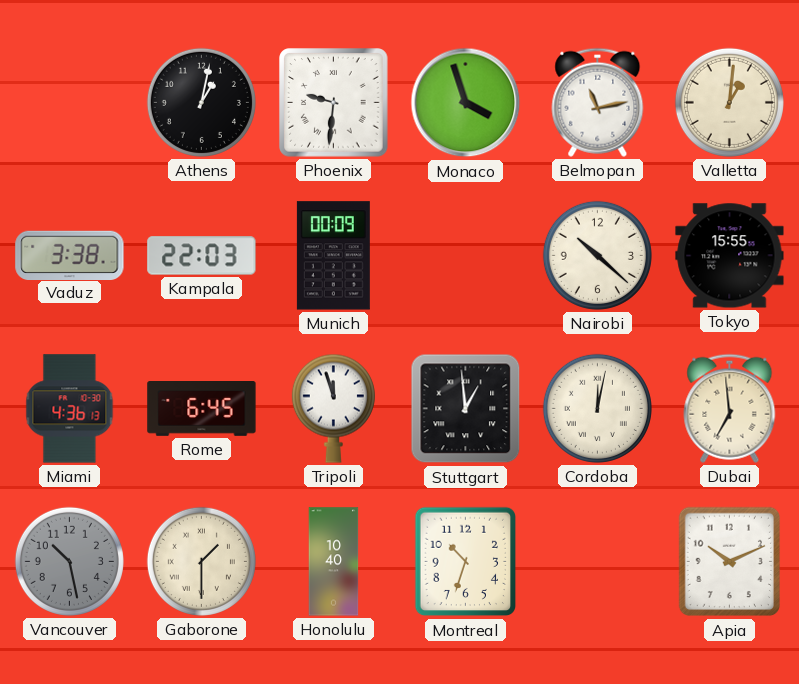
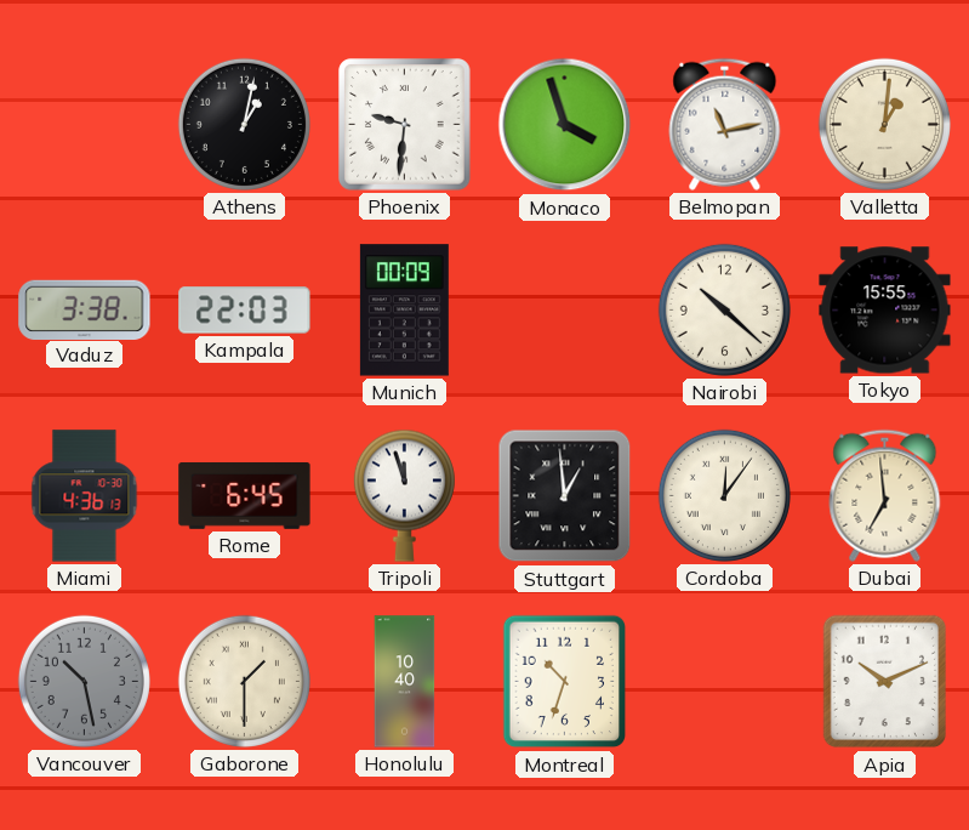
Cordoba: 12:02 -> 12:06 (724, 495)
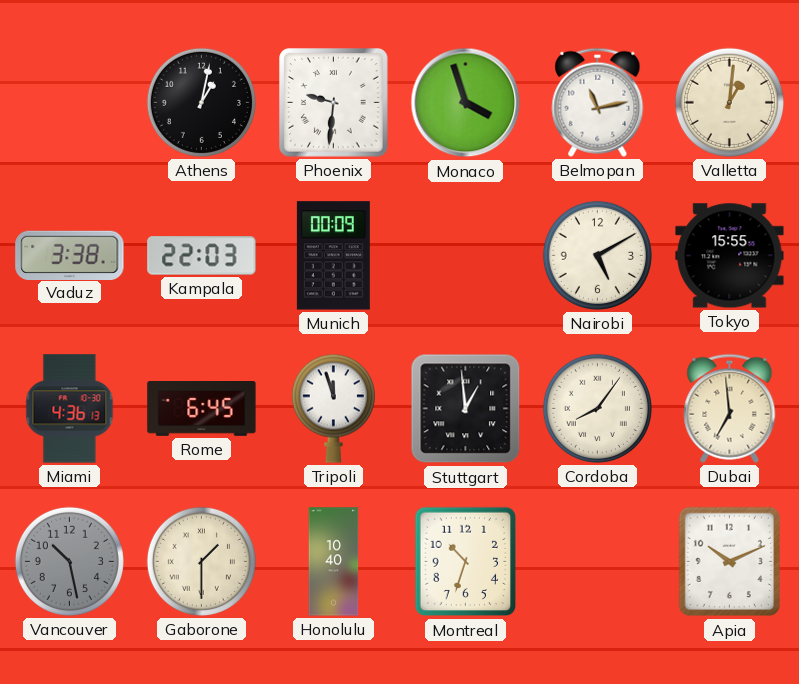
Nairobi: 10:22 -> 5:10 (597, 255)
Cordoba: 12:06 -> 8:06 (597, 408)
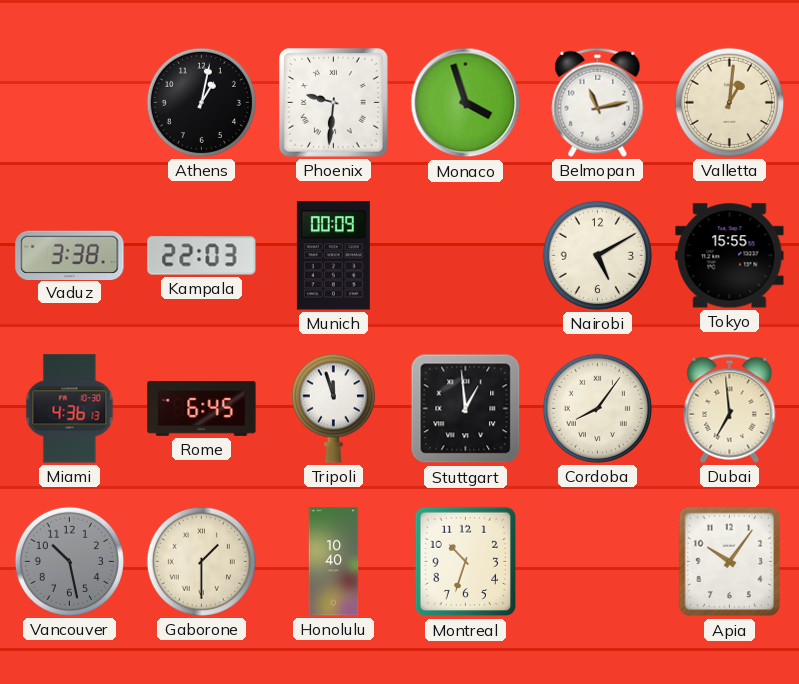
Apia: 10:11 -> 10:06 (730, 562)
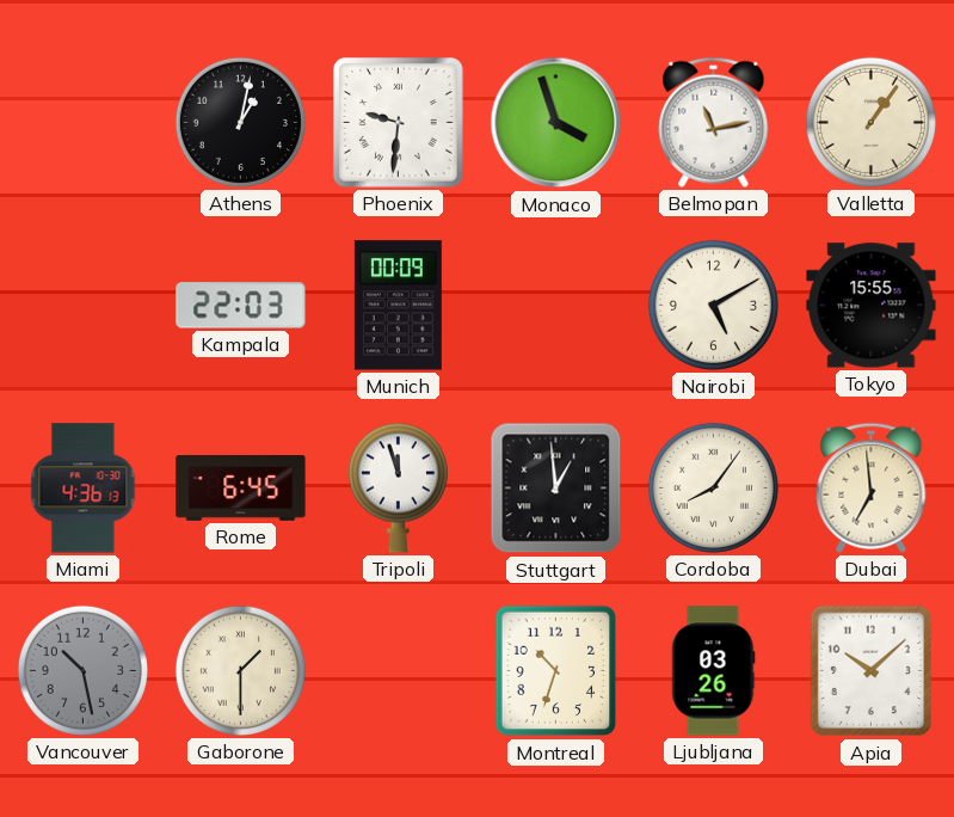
Valletta: 1:01 -> 1:06 (870, 122)
Vaduz: 3:38 -> none (70, 255)
Honolulu: 10:40 -> none (334, 562)
Ljubljana: none -> 03:26 (714, 671)
Apia: 10:06 -> 10:08 (872, 671)
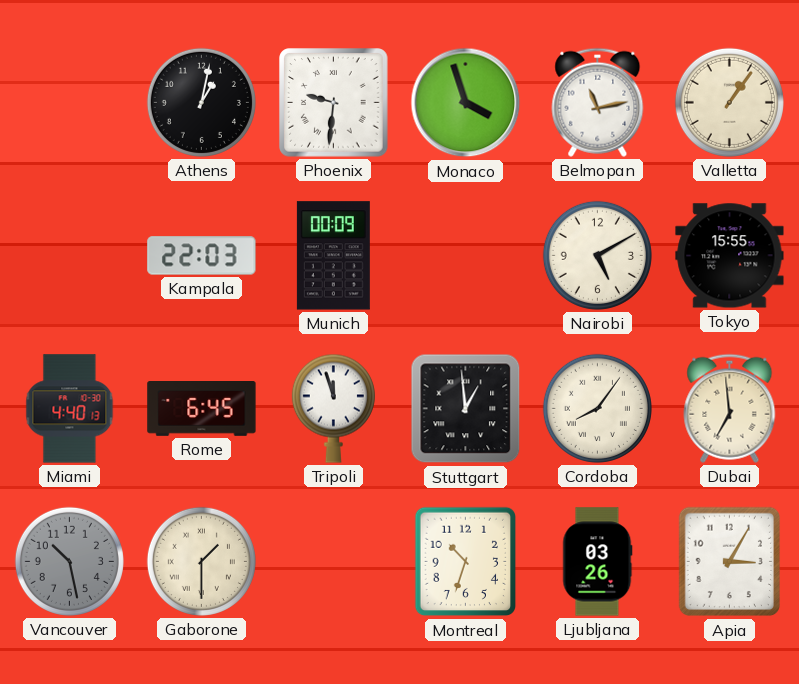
Miami: 4:36 -> 4:40 (70, 409)
Apia: 10:08 -> 3:05 (730, 562)
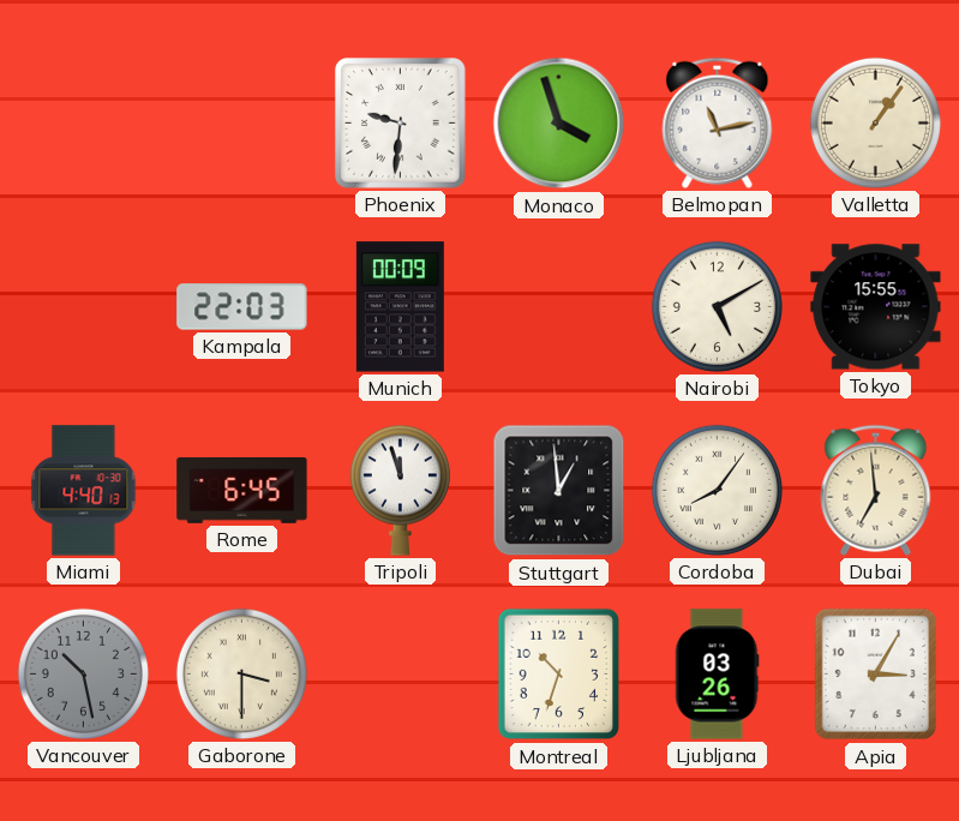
Athens: 1:02 -> none (201, 102)
Gaborone: 1:30 -> 3:30 (241, 673)
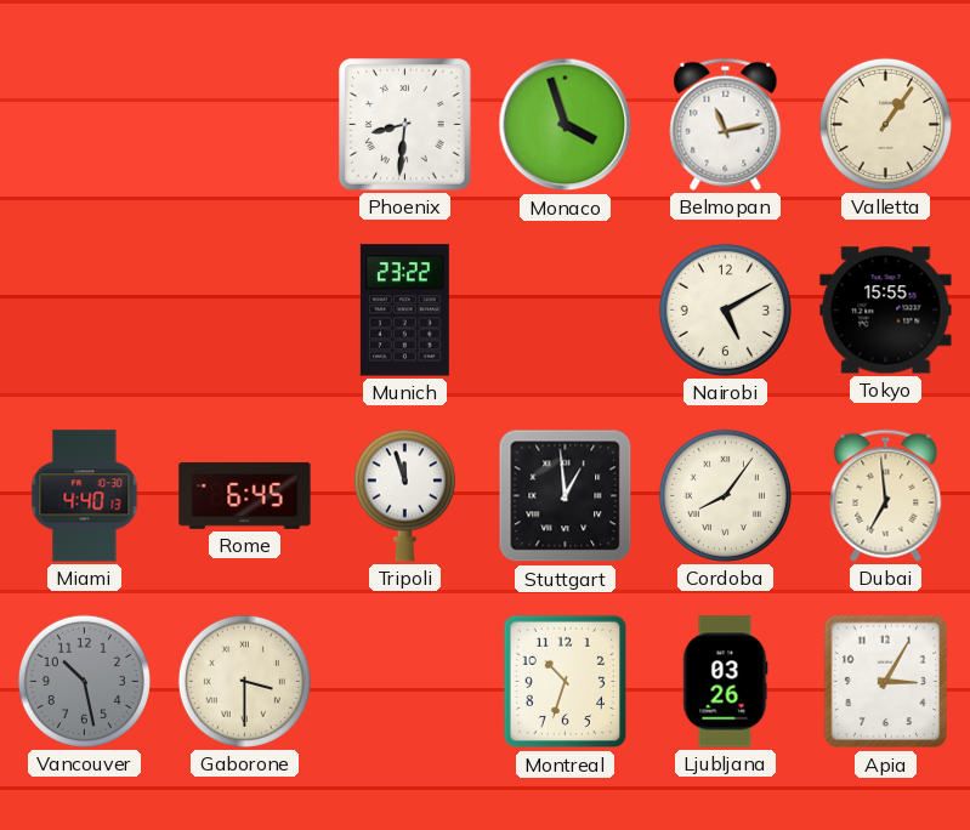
Phoenix: 9:31 -> 8:31 (405, 125)
Kampala: 22:03 -> none (242, 307)
Munich: 00:09 -> 23:22 (404, 311)
